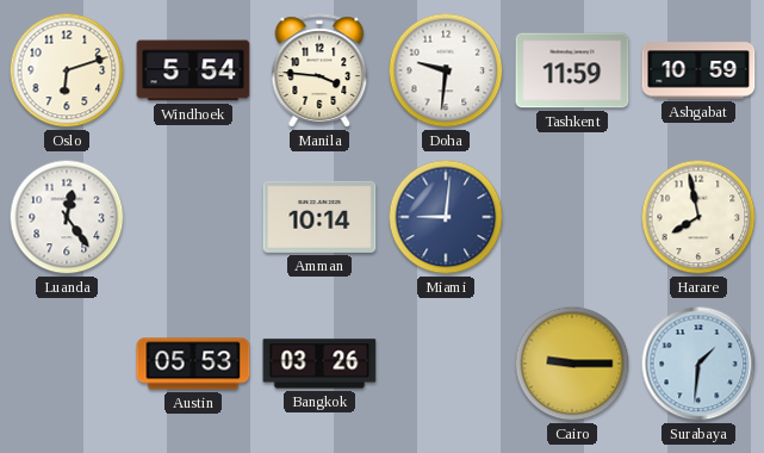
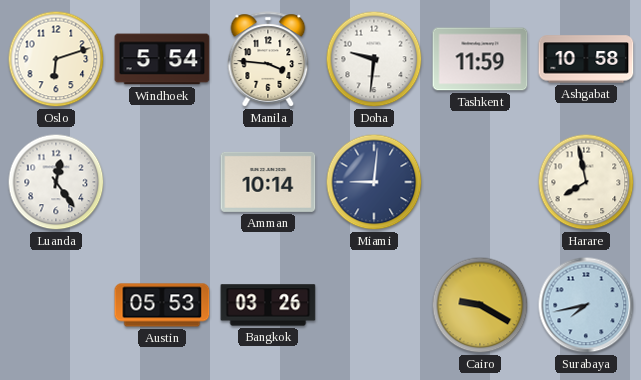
Ashgabat: 10:59 -> 10:58 (586, 59)
Cairo: 9:15 -> 9:20 (480, 305)
Surabaya: 1:31 -> 7:43 (586, 305)
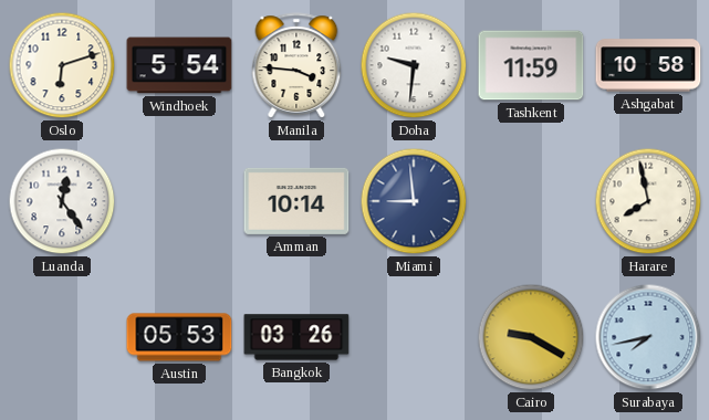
Miami: 9:01 -> 8:59 (414, 201)
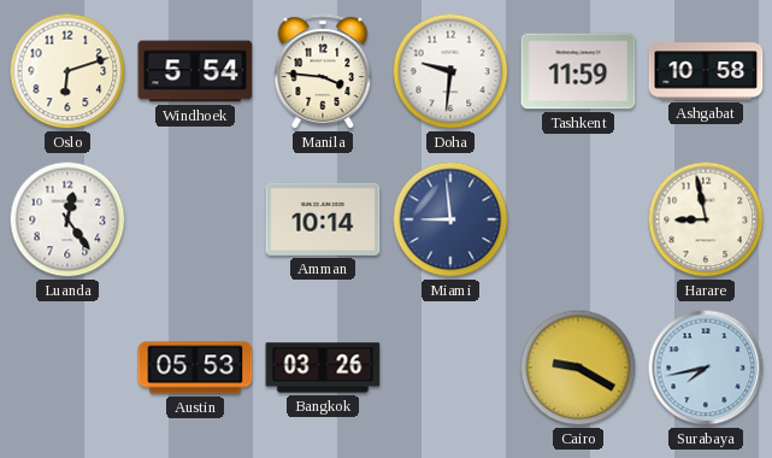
Harare: 7:58 -> 8:58 (706, 219)
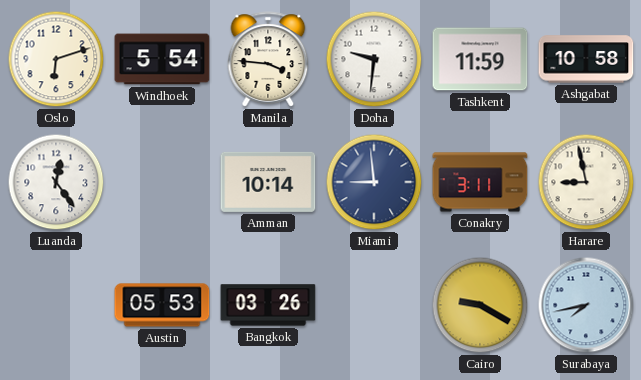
Conakry: none -> 3:11 (480, 182)
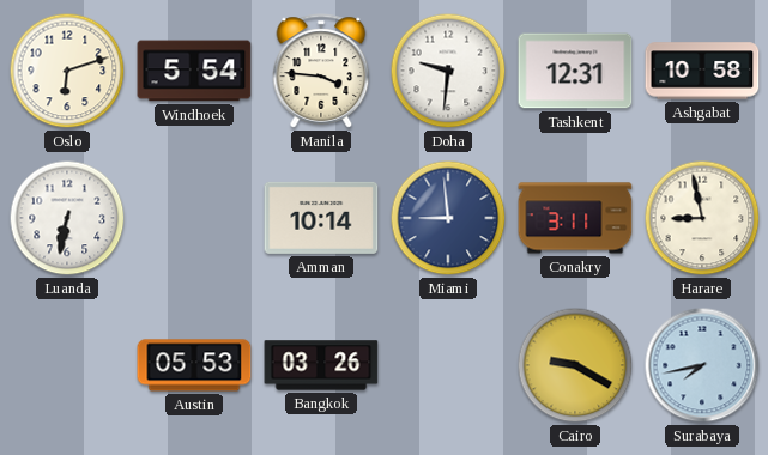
Tashkent: 11:59 -> 12:31 (575, 71)
Luanda: 12:24 -> 6:32 (67, 218)
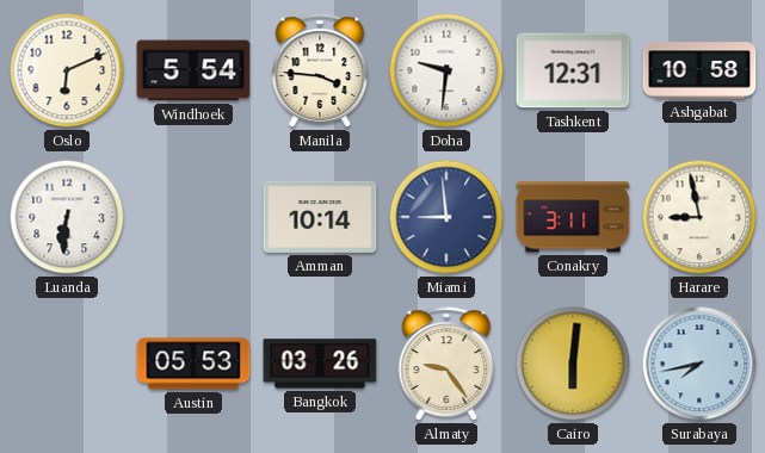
Oslo: 6:12 -> 6:11 (67, 70)
Luanda: 6:32 -> 6:31 (67, 217)
Almaty: none -> 9:24 (446, 364)
Cairo: 9:20 -> 6:01 (573, 364)
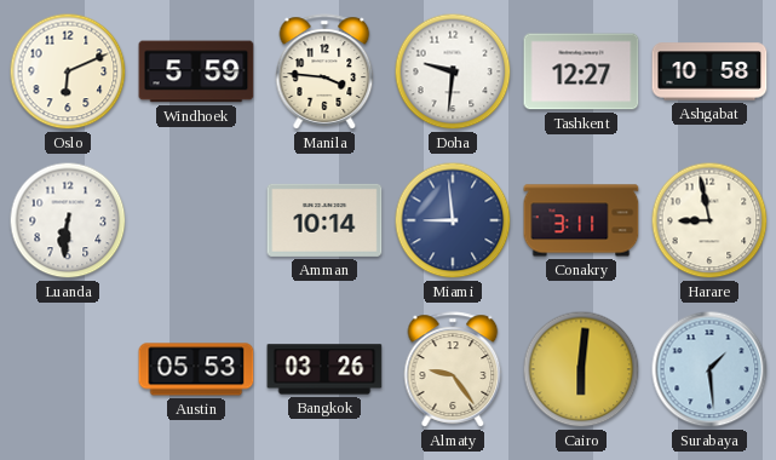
Windhoek: 5:54 -> 5:59 (196, 71)
Tashkent: 12:31 -> 12:27 (581, 71)
Surabaya: 7:43 -> 1:29 (709, 369)
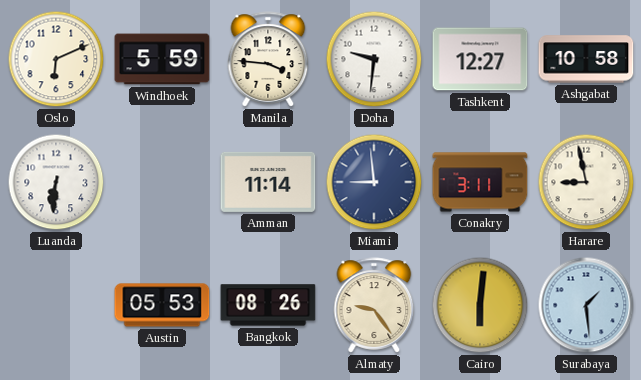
Amman: 10:14 -> 11:14 (268, 182)
Bangkok: 03:26 -> 08:26 (268, 305)
